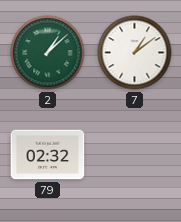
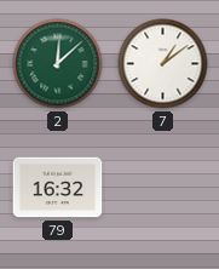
2: 1:08 -> 12:08 (58, 64)
79: 02:32 -> 16:32 (58, 188)
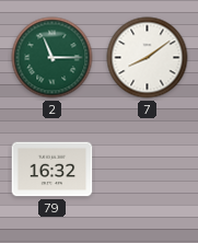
2: 12:08 -> 11:15 (53, 58)
7: 1:09 -> 8:09 (148, 58)
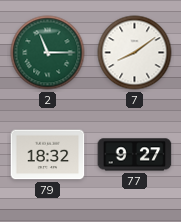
79: 16:32 -> 18:32 (48, 155)
77: none -> 9:27 (135, 155)
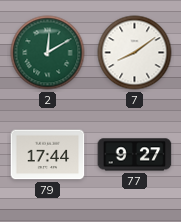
2: 11:15 -> 12:10 (48, 53)
79: 18:32 -> 17:44 (48, 155)
